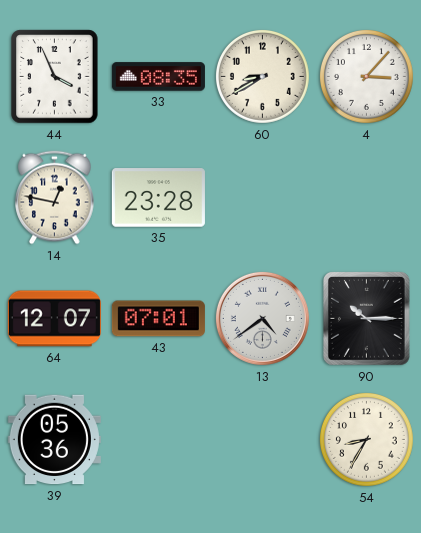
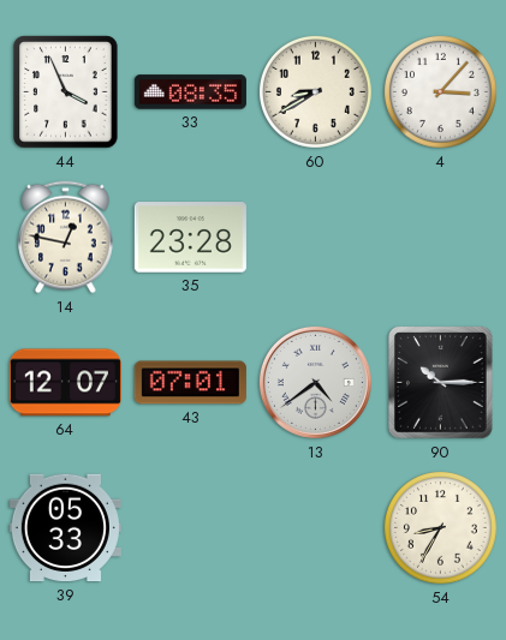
39: 05:36 -> 05:33 (65, 528)
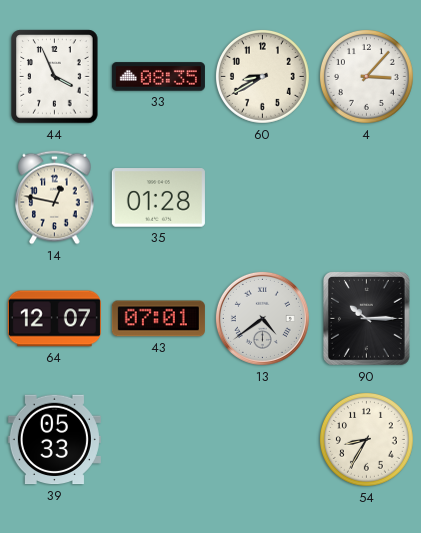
35: 23:28 -> 01:28 (158, 198)
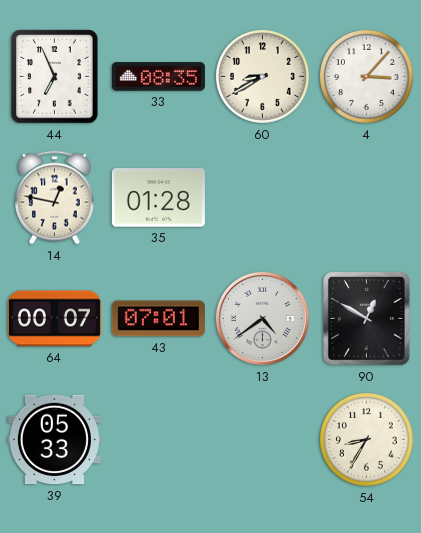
44: 3:56 -> 6:56 (55, 77)
64: 12:07 -> 00:07 (54, 319)
90: 10:15 -> 12:50 (366, 318)
